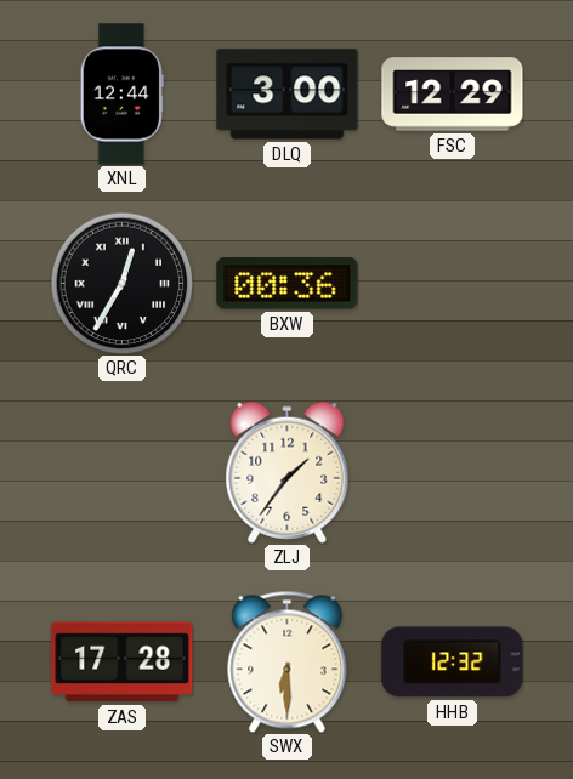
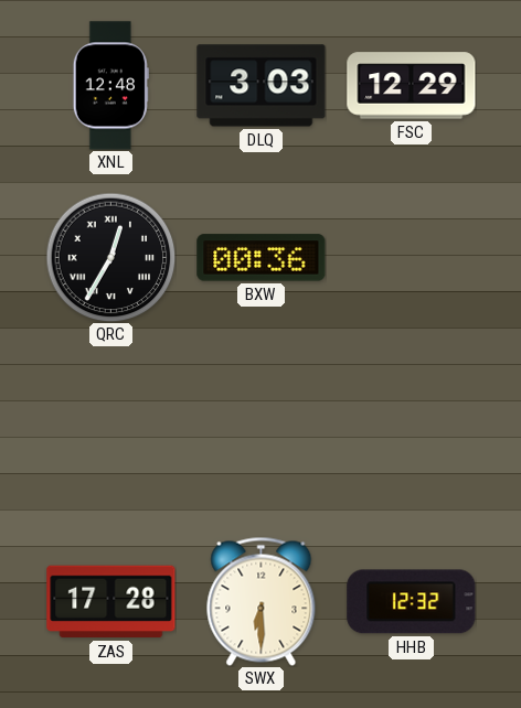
XNL: 12:44 -> 12:48 (110, 86)
DLQ: 3:00 -> 3:03 (262, 86)
ZLJ: 1:36 -> none (288, 472)
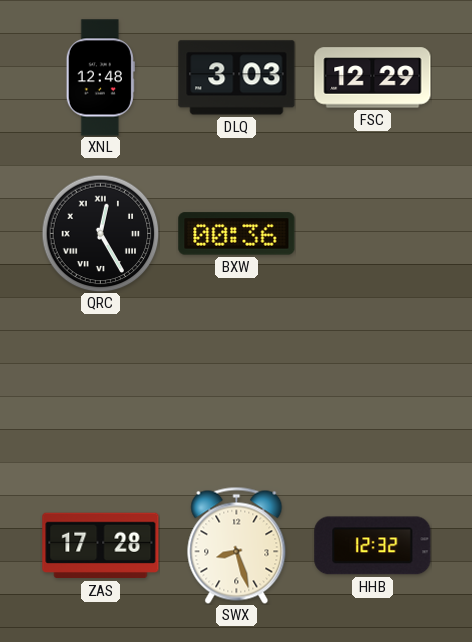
QRC: 12:35 -> 12:25 (100, 233)
SWX: 6:30 -> 8:27 (237, 545)
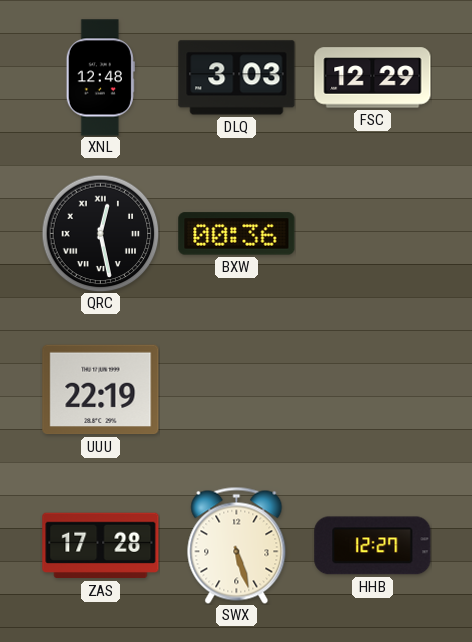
QRC: 12:25 -> 12:28 (100, 233)
UUU: none -> 22:19 (101, 390)
SWX: 8:27 -> 5:27 (237, 545)
HHB: 12:32 -> 12:27 (373, 546)
